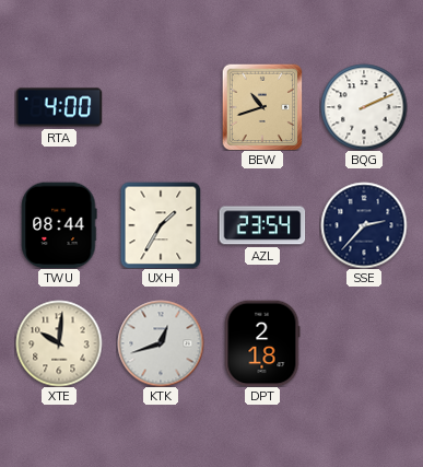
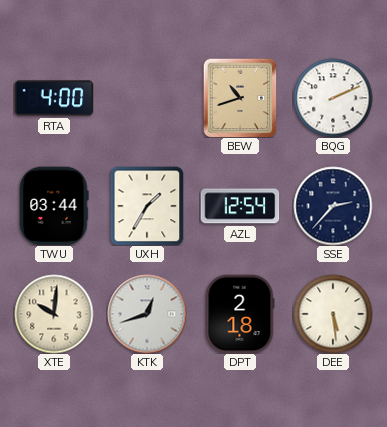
TWU: 08:44 -> 03:44 (54, 206)
AZL: 23:54 -> 12:54 (240, 206)
DEE: none -> 5:29 (333, 314)
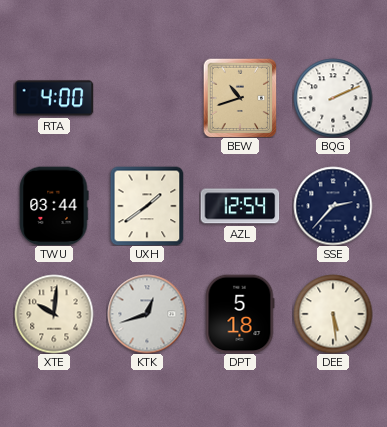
UXH: 1:35 -> 1:39 (147, 206)
DPT: 2:18 -> 5:18 (240, 314)
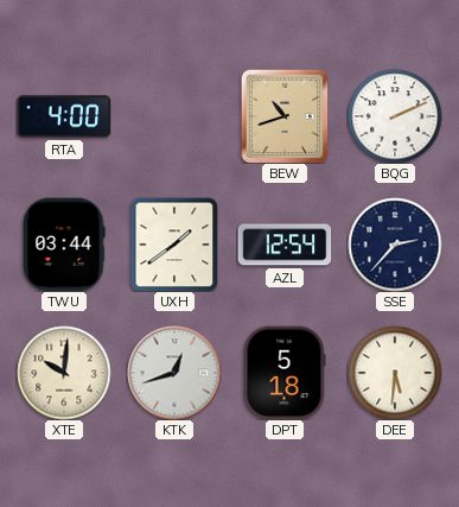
DEE: 5:29 -> 5:31 (395, 373)
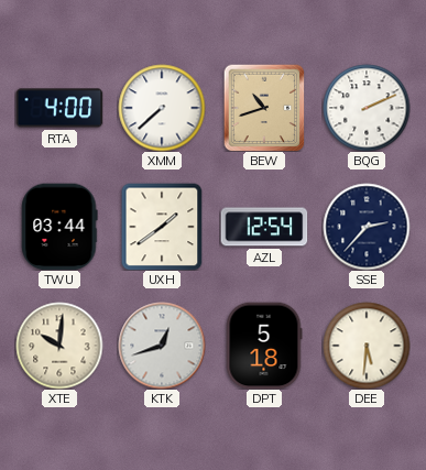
XMM: none -> 7:38 (162, 108)
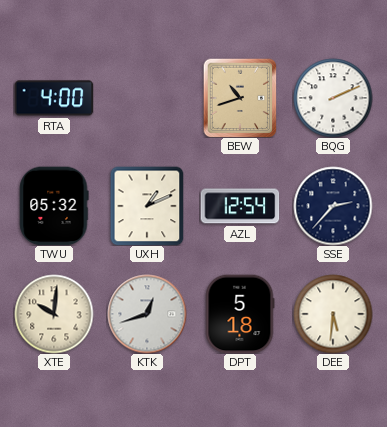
XMM: 7:38 -> none (162, 108)
TWU: 03:44 -> 05:32 (54, 206)
UXH: 1:39 -> 1:11 (147, 206)
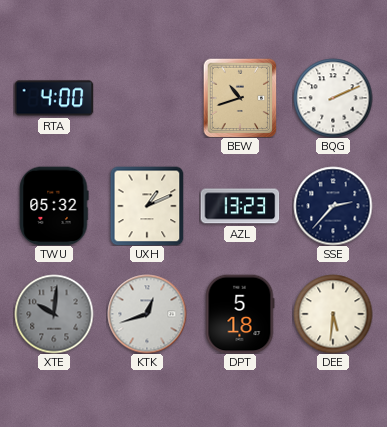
AZL: 12:54 -> 13:23 (240, 206)
XTE dial: cream -> grey (54, 314)
